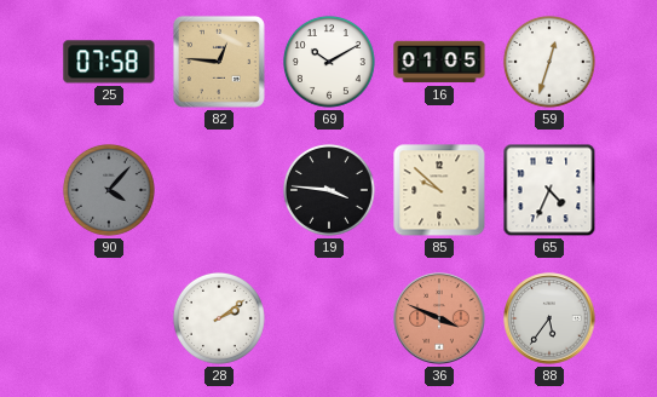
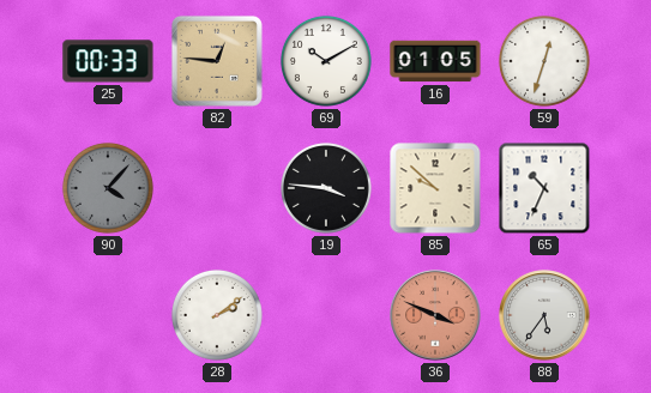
25: 07:58 -> 00:33 (108, 61)
65: 4:34 -> 10:34 (544, 188)
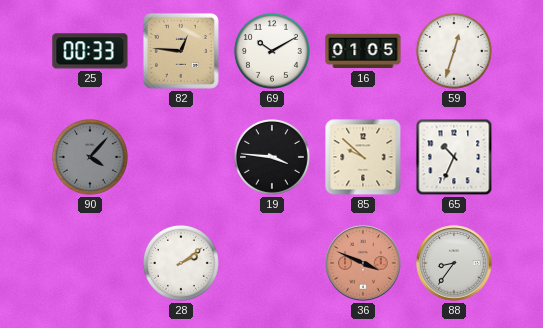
88: 5:36 -> 8:36 (454, 263)
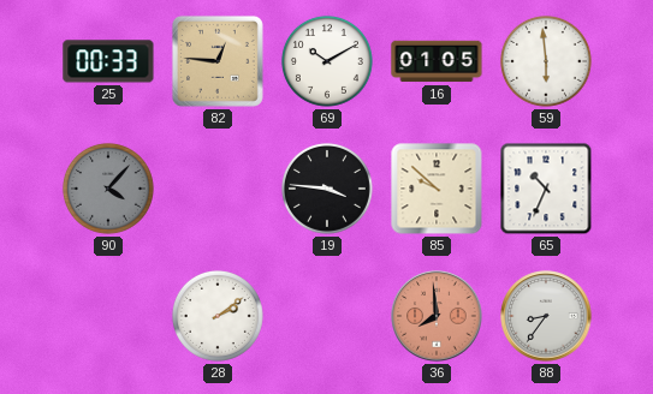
59: 12:33 -> 5:59 (546, 61)
36: 3:49 -> 7:59 (437, 316)
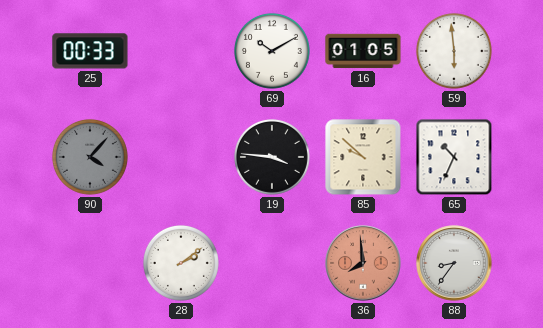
82: 12:46 -> none (218, 61)
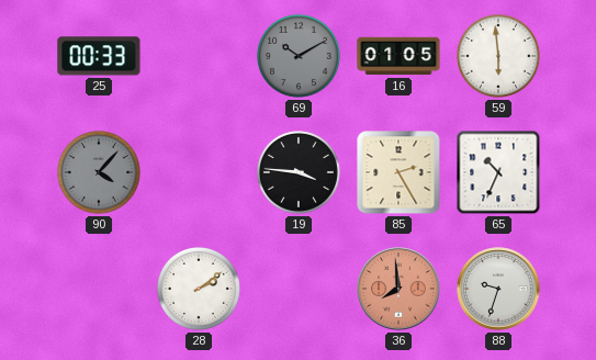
69 dial: white -> grey (299, 56)
85: 9:52 -> 2:25 (398, 172)
88: 8:36 -> 9:33 (498, 289)
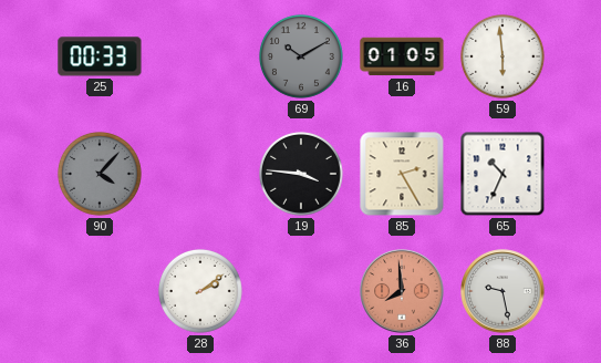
88: 9:33 -> 9:28 (502, 291)
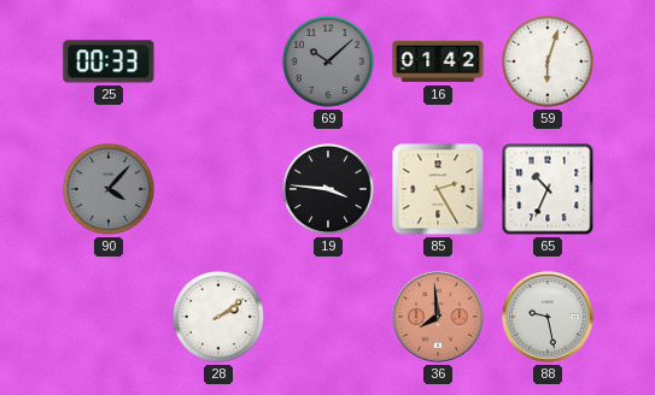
69: 10:10 -> 10:08 (328, 61)
16: 01:05 -> 01:42 (438, 61)
59: 5:59 -> 6:03 (548, 61)
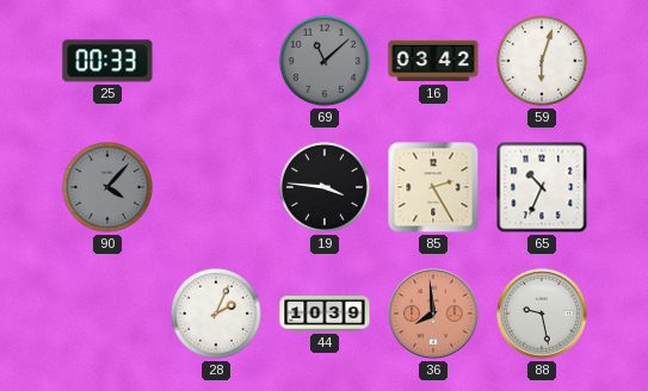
69: 10:08 -> 11:08 (325, 61)
16: 01:42 -> 03:42 (433, 61)
28: 2:09 -> 2:04 (216, 314)
44: none -> 10:39 (325, 314)
